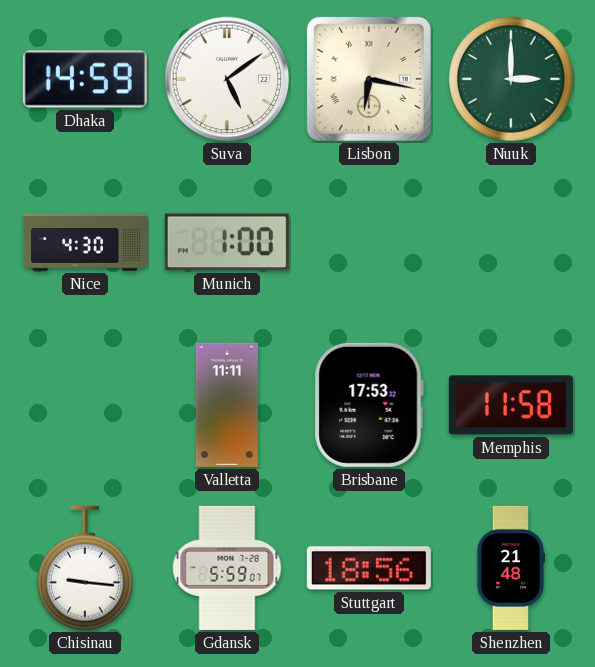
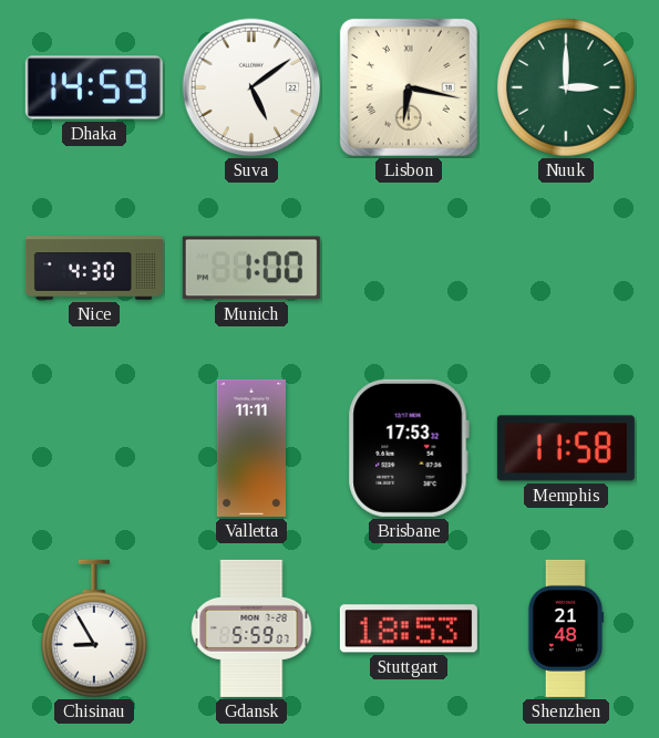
Chisinau: 9:16 -> 8:55 (94, 628)
Stuttgart: 18:56 -> 18:53 (409, 628)
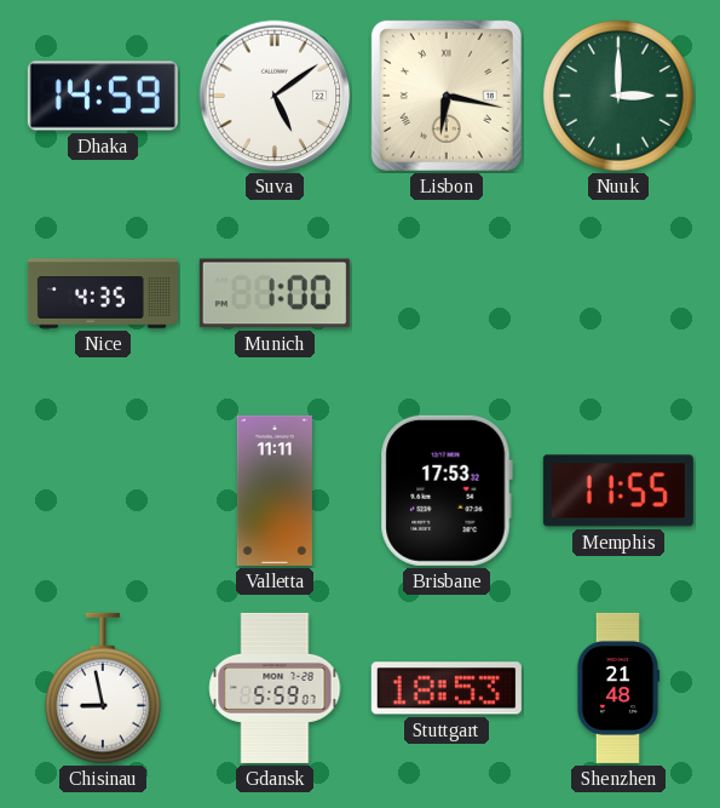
Nice: 4:30 -> 4:35 (103, 293)
Memphis: 11:58 -> 11:55 (618, 491)
Chisinau: 8:55 -> 8:58 (103, 688)
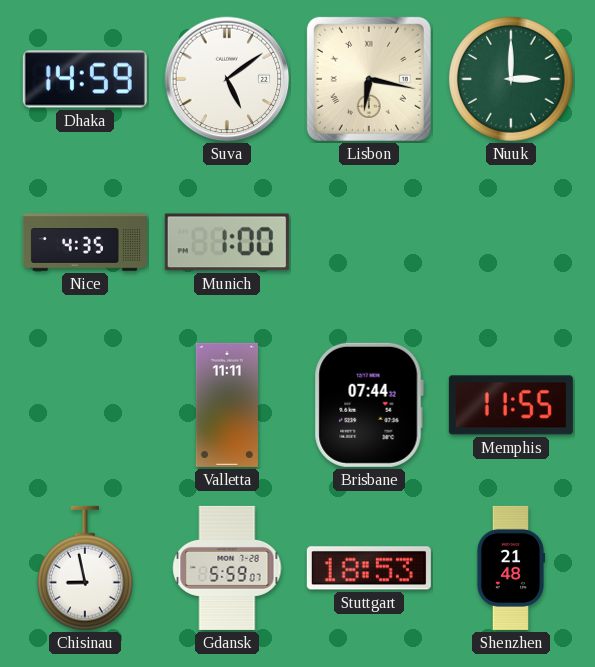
Brisbane: 17:53 -> 07:44 (369, 405)
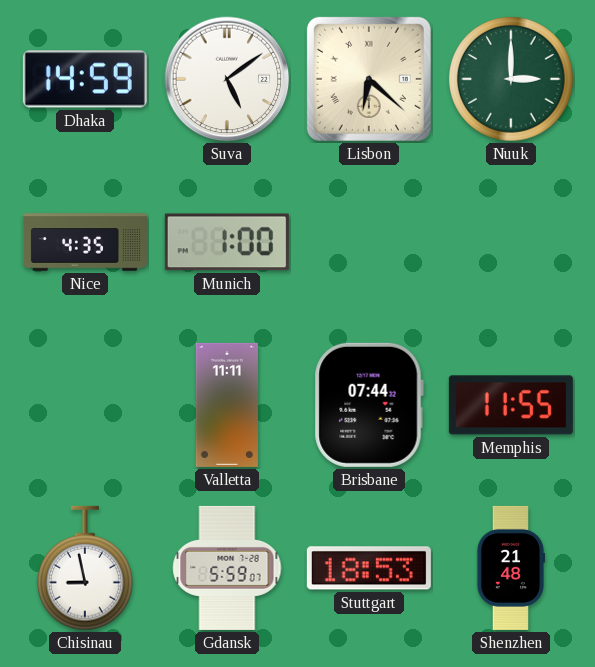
Lisbon: 6:17 -> 6:22 (369, 79)
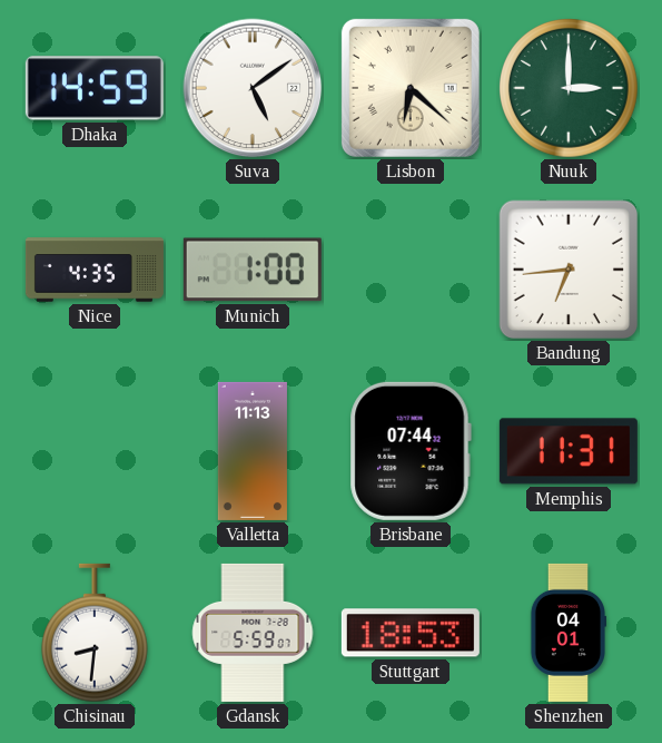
Bandung: none -> 6:44 (569, 270)
Valletta: 11:11 -> 11:13 (253, 451)
Memphis: 11:55 -> 11:31 (569, 451)
Chisinau: 8:58 -> 8:31 (95, 633)
Shenzhen: 21:48 -> 04:01 (567, 633)
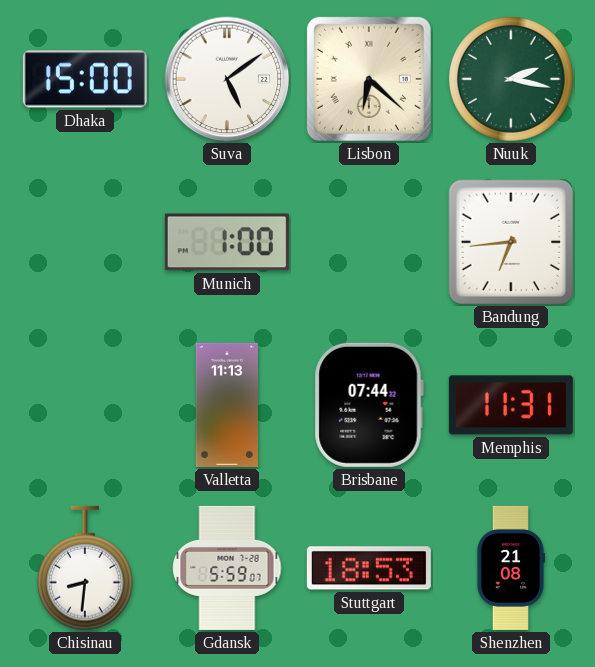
Dhaka: 14:59 -> 15:00 (85, 79)
Nuuk: 3:00 -> 2:17 (512, 80)
Nice: 4:35 -> none (95, 270)
Shenzhen: 04:01 -> 21:08 (510, 568)
